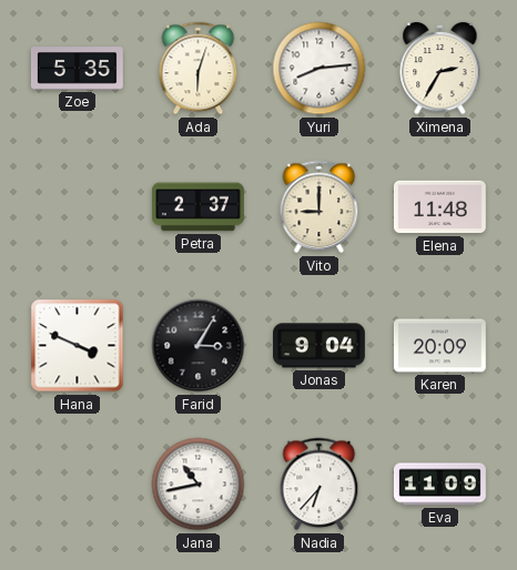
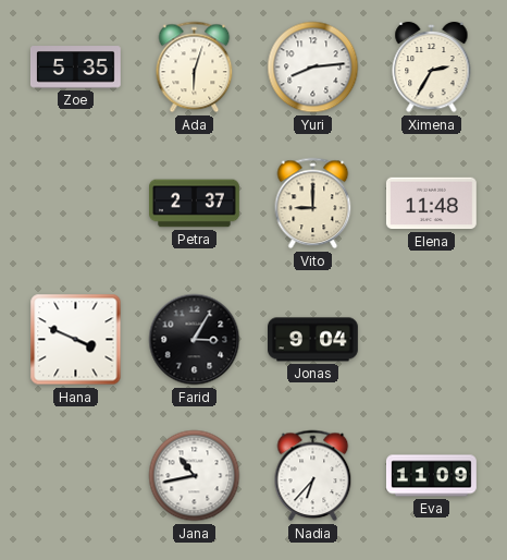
Karen: 20:09 -> none (439, 346)
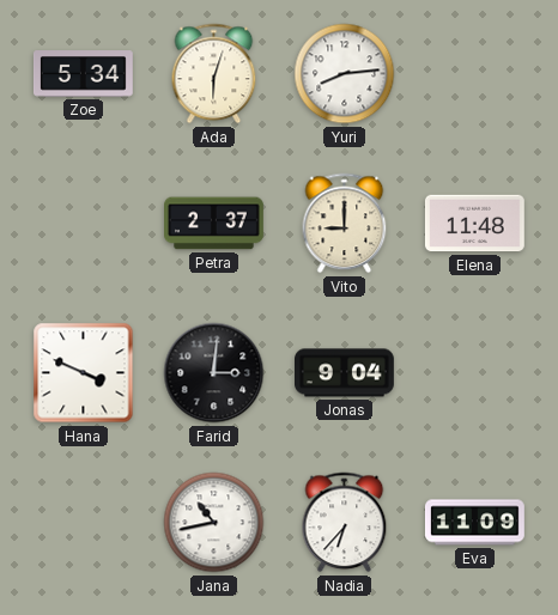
Zoe: 5:35 -> 5:34 (83, 74)
Ximena: 2:35 -> none (432, 68)
Farid: 3:05 -> 3:01 (214, 373)
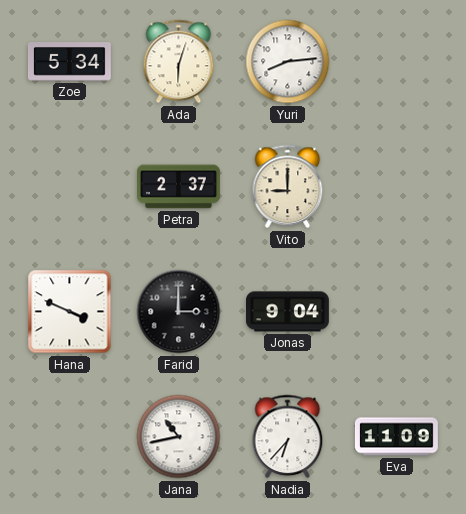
Elena: 11:48 -> none (474, 224)
Farid: 3:01 -> 3:00 (179, 312)
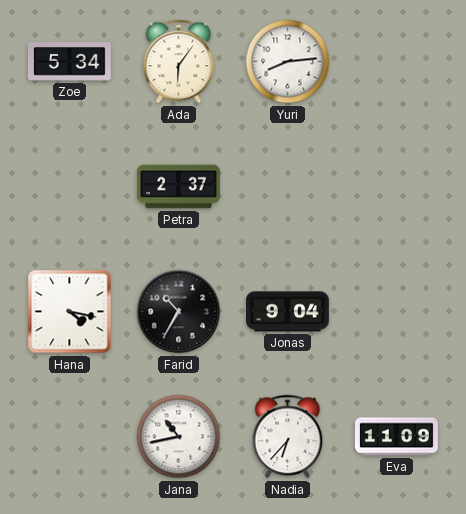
Ada: 6:03 -> 6:06 (179, 62)
Vito: 9:00 -> none (288, 187)
Hana: 3:49 -> 4:17 (70, 312)
Farid: 3:00 -> 10:35 (179, 312)
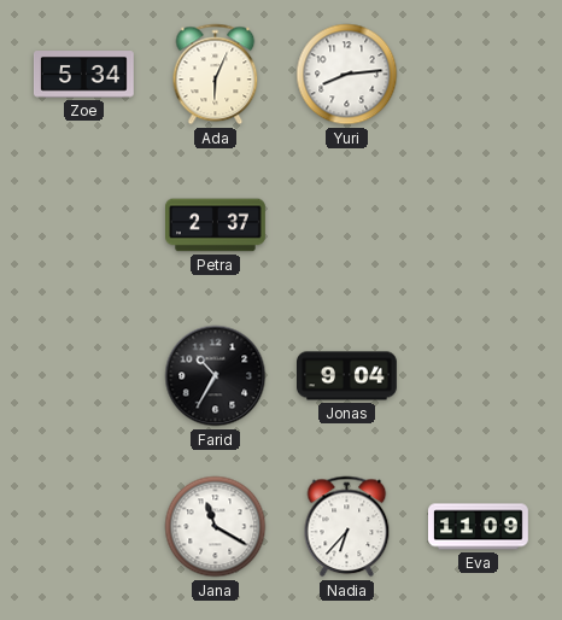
Ada: 6:06 -> 6:04 (216, 75)
Hana: 4:17 -> none (70, 312)
Jana: 10:43 -> 11:20 (216, 527)
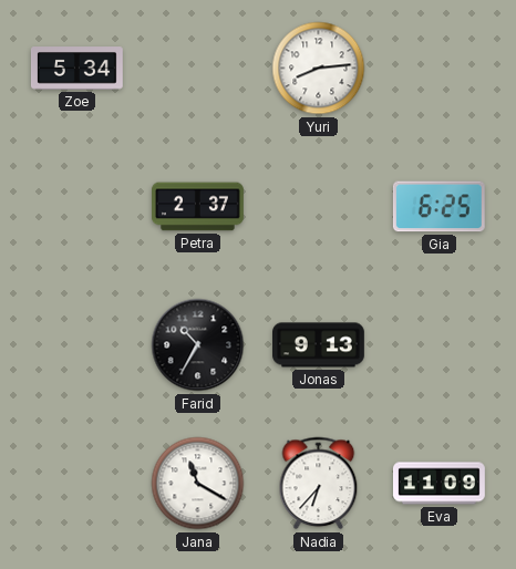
Ada: 6:04 -> none (216, 75)
Gia: none -> 6:25 (438, 207)
Jonas: 9:04 -> 9:13 (319, 345)
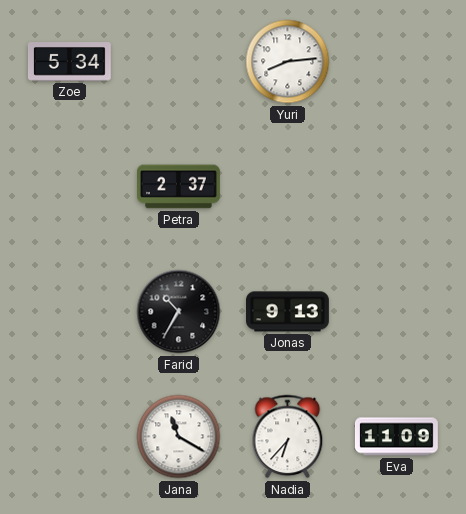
Gia: 6:25 -> none (438, 207)
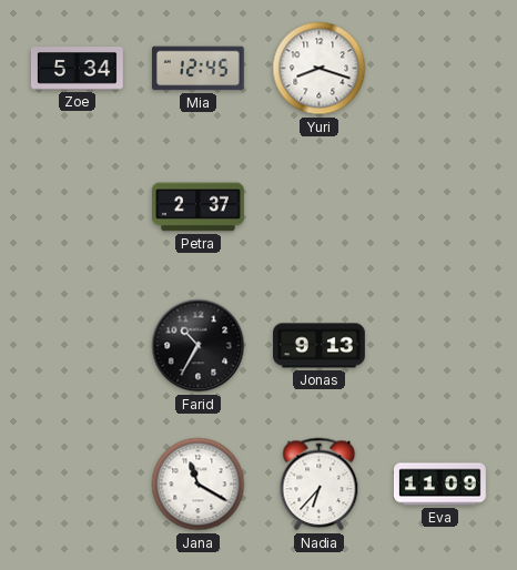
Mia: none -> 12:45 (197, 69)
Yuri: 8:14 -> 8:18 (320, 69)
